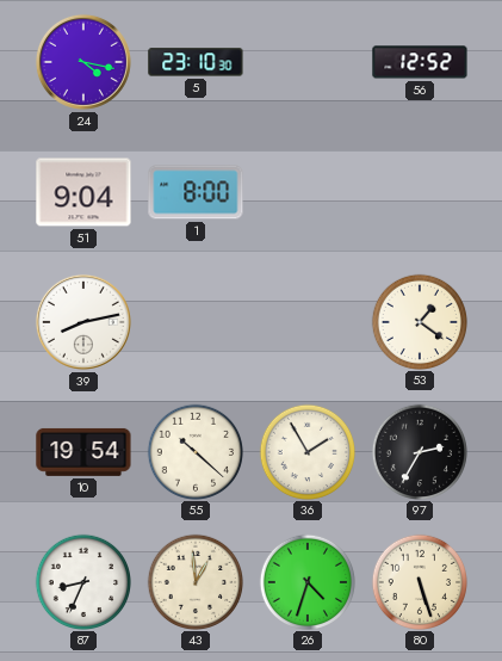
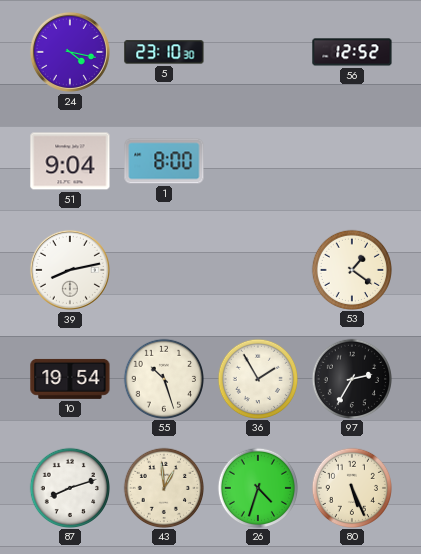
55: 10:22 -> 10:27 (163, 378)
87: 8:34 -> 8:12 (69, 487)
80: 5:27 -> 5:26 (351, 487)
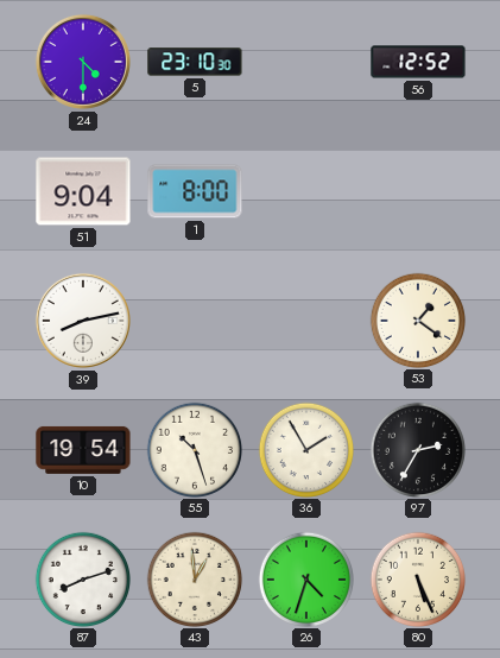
24: 4:17 -> 4:30 (83, 62)
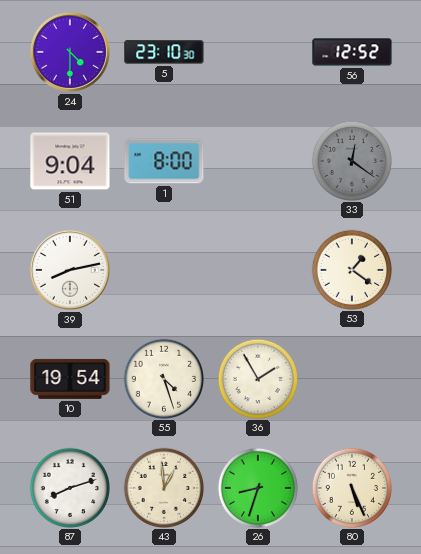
33: none -> 12:21 (351, 160)
55: 10:27 -> 4:27 (163, 378)
97: 2:35 -> none (417, 449)
26: 4:33 -> 8:33 (257, 487)
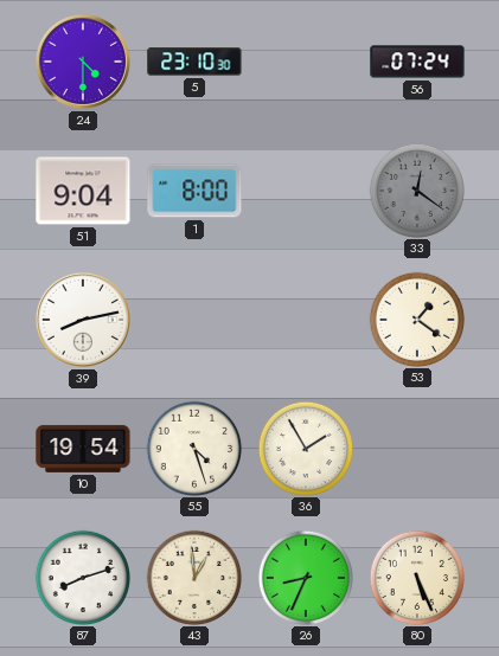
56: 12:52 -> 07:24 (417, 62)
26: 8:33 -> 8:34 (305, 577)
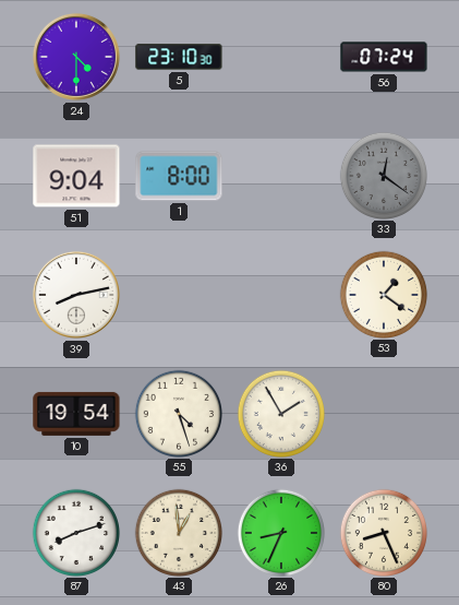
80: 5:26 -> 8:26 (383, 532)
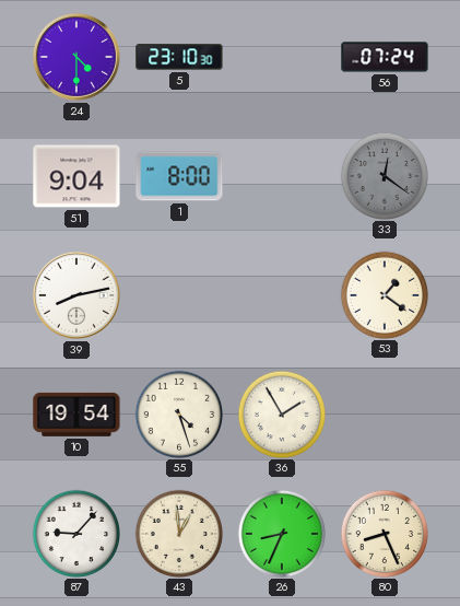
87: 8:12 -> 9:07 (75, 533)
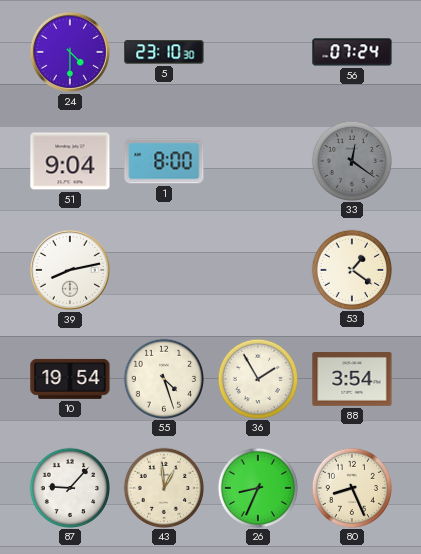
88: none -> 3:54 (352, 379)
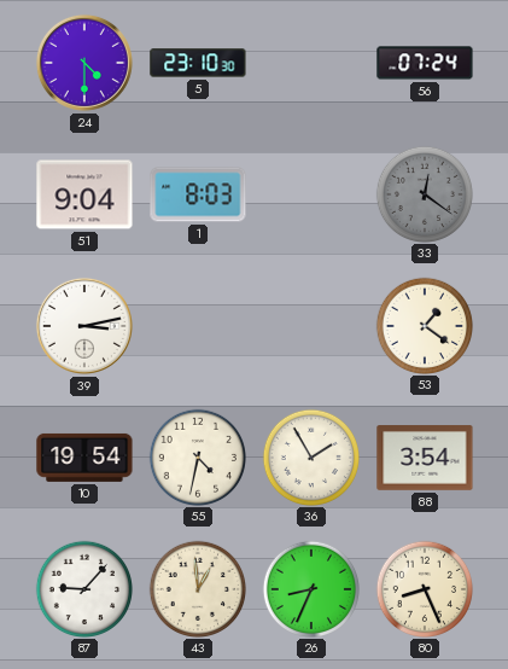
1: 8:00 -> 8:03 (198, 194)
39: 8:13 -> 3:13 (84, 326)
55: 4:27 -> 4:32 (197, 456)
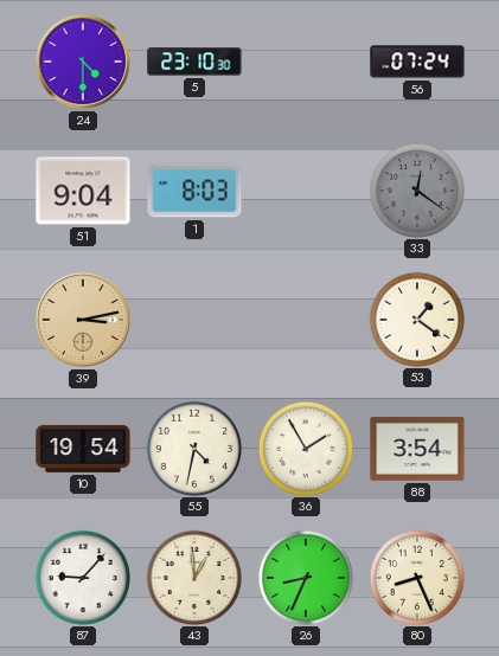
39 dial: white -> champagne (83, 320)
